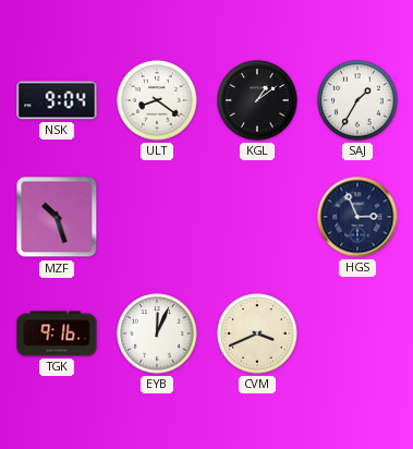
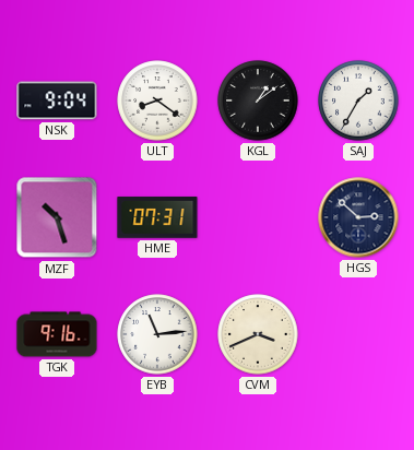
HME: none -> 07:31 (157, 217)
HGS: 2:56 -> 2:52 (358, 217)
EYB: 12:04 -> 11:14 (157, 334)
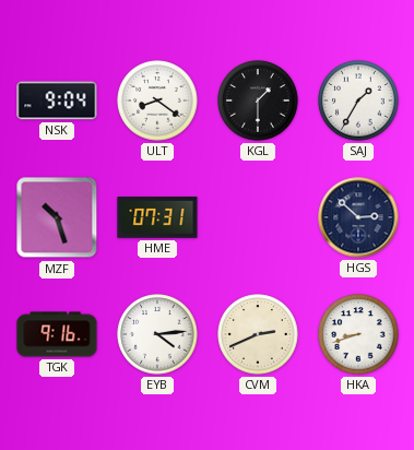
KGL: 1:09 -> 1:30 (258, 100)
EYB: 11:14 -> 4:14 (157, 334)
CVM: 3:41 -> 2:41 (258, 334)
HKA: none -> 8:42 (358, 334)
